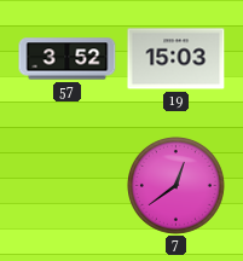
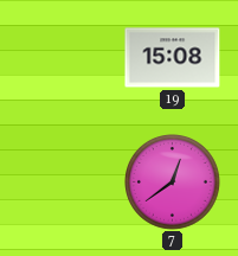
57: 3:52 -> none (68, 59)
19: 15:03 -> 15:08 (173, 58)
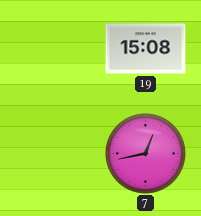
7: 12:39 -> 12:43 (146, 154)
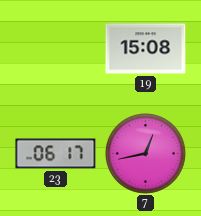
23: none -> 06:17 (56, 154)
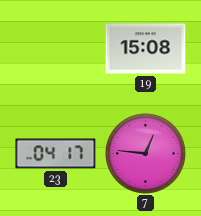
23: 06:17 -> 04:17 (56, 154)
7: 12:43 -> 12:46 (146, 154)
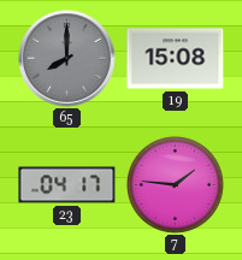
65: none -> 8:00 (67, 59)
7: 12:46 -> 1:46 (176, 185)
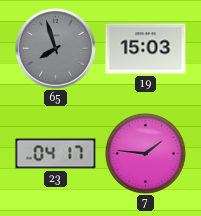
65: 8:00 -> 7:57 (56, 49)
19: 15:08 -> 15:03 (146, 49)
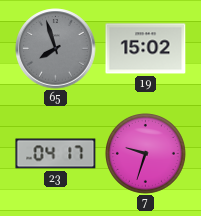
19: 15:03 -> 15:02 (146, 49)
7: 1:46 -> 9:33 (146, 154)
